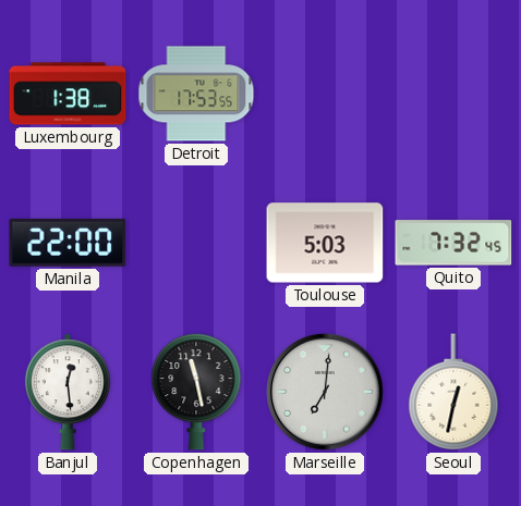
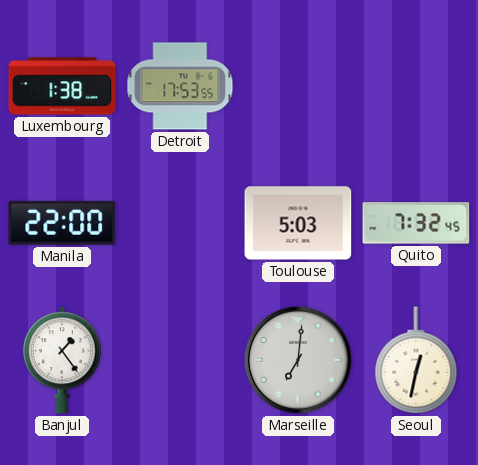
Banjul: 12:29 -> 1:24 (62, 360)
Copenhagen: 11:28 -> none (196, 392)
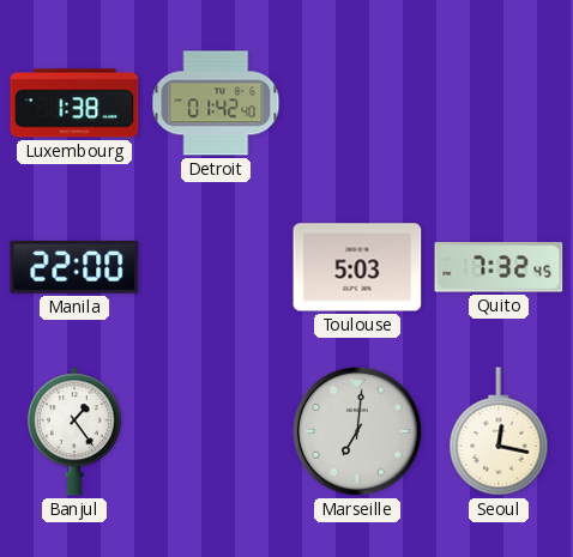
Detroit: 17:53 -> 01:42 (216, 103)
Seoul: 12:32 -> 12:17 (499, 431)
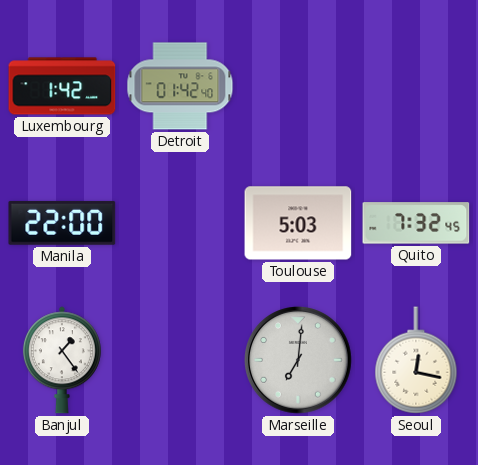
Luxembourg: 1:38 -> 1:42 (62, 86)
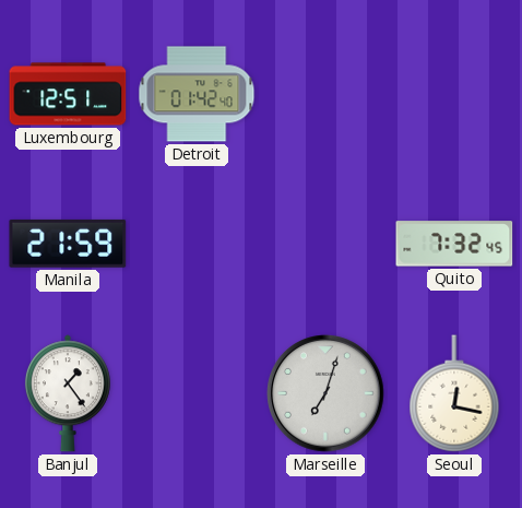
Luxembourg: 1:42 -> 12:51 (68, 94)
Manila: 22:00 -> 21:59 (68, 244)
Toulouse: 5:03 -> none (298, 223)
Marseille: 7:01 -> 7:03 (325, 393)
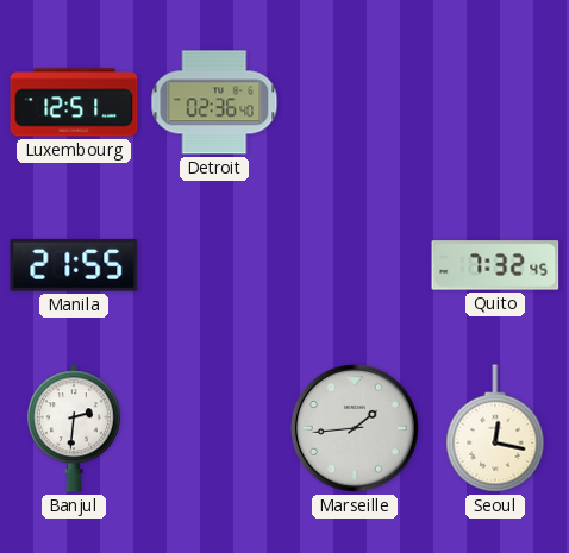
Detroit: 01:42 -> 02:36 (214, 102)
Manila: 21:59 -> 21:55 (74, 265)
Banjul: 1:24 -> 2:31 (74, 428)
Marseille: 7:03 -> 1:44 (355, 428)
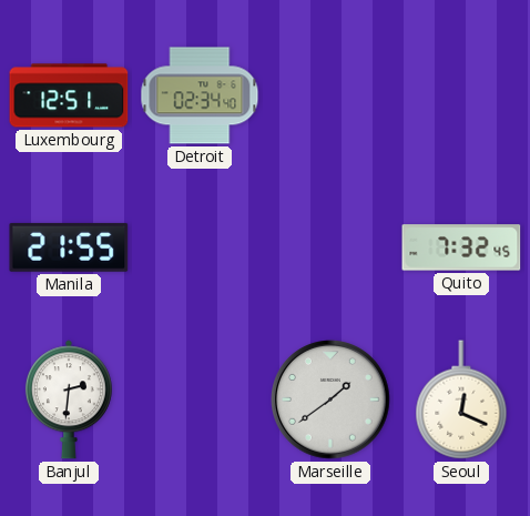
Detroit: 02:36 -> 02:34 (200, 95)
Marseille: 1:44 -> 1:39 (330, 399)
Seoul: 12:17 -> 12:19 (461, 399)
